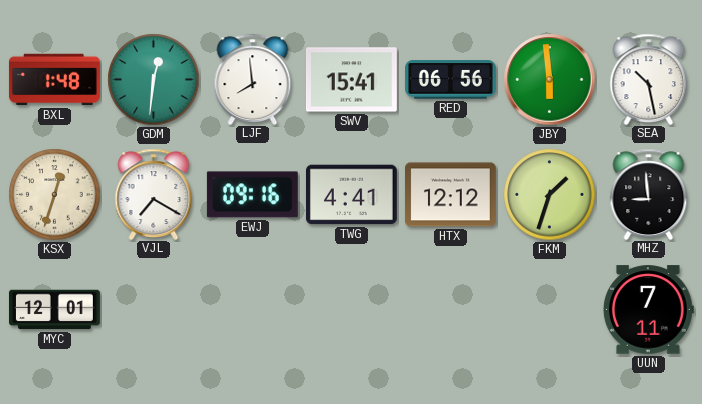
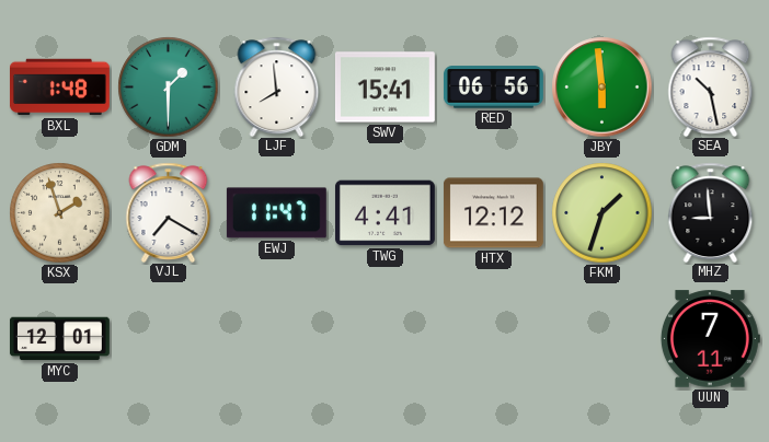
GDM: 12:31 -> 1:30 (169, 88)
KSX: 12:33 -> 1:57 (60, 213)
EWJ: 09:16 -> 11:47 (276, 213)
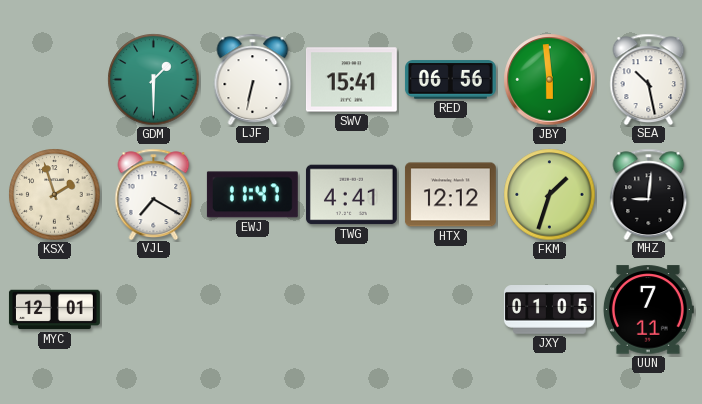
BXL: 1:48 -> none (59, 88)
LJF: 7:59 -> 6:32 (253, 79)
MHZ: 8:59 -> 9:01 (649, 194)
JXY: none -> 01:05 (549, 310)
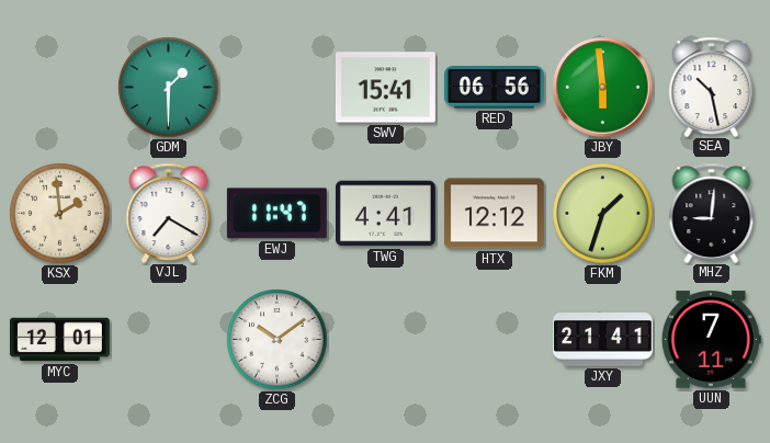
LJF: 6:32 -> none (253, 79)
KSX: 1:57 -> 1:59 (60, 214)
ZCG: none -> 10:09 (278, 340)
JXY: 01:05 -> 21:41 (602, 340)
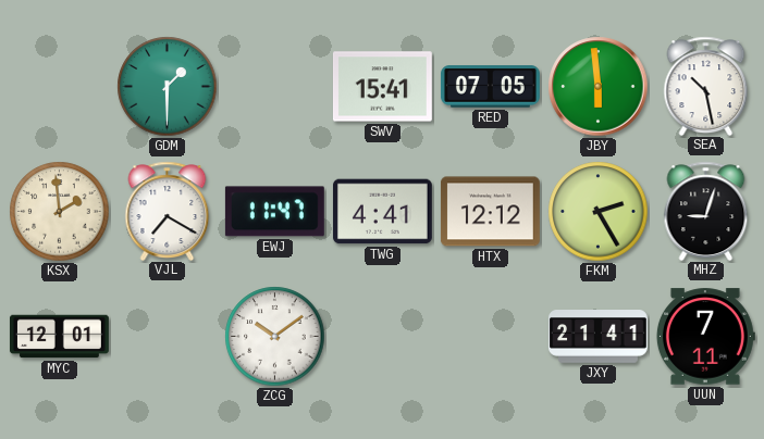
RED: 06:56 -> 07:05 (490, 87)
FKM: 1:33 -> 2:25 (599, 212)
MHZ: 9:01 -> 9:03 (706, 211)
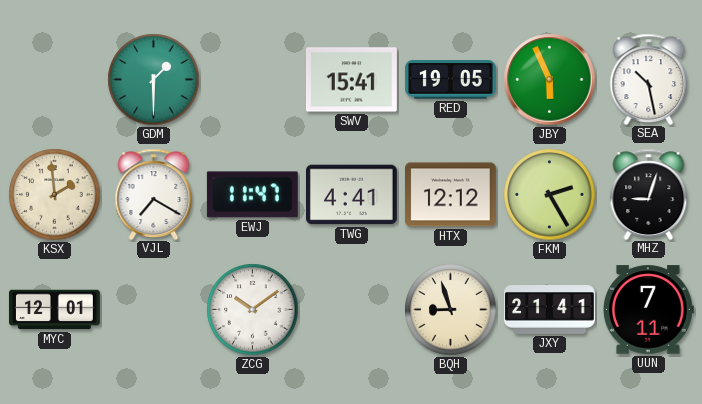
RED: 07:05 -> 19:05 (450, 80)
JBY: 5:59 -> 5:56 (550, 80)
BQH: none -> 8:57 (451, 310)
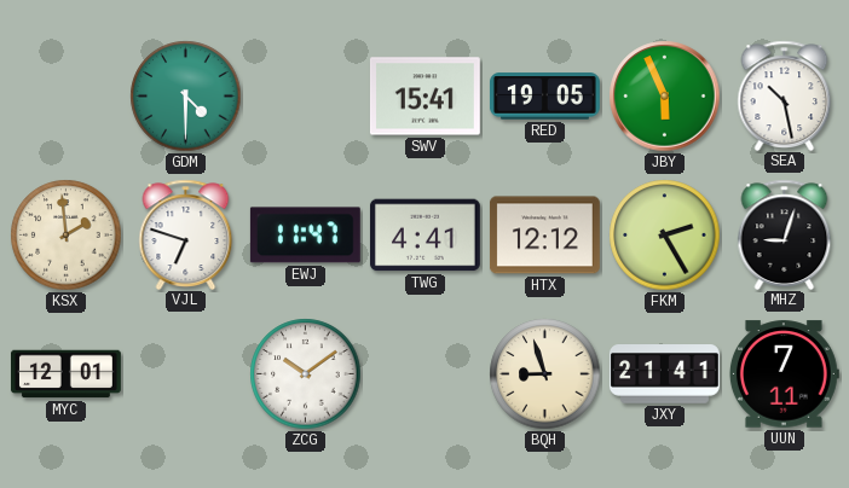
GDM: 1:30 -> 4:30 (186, 97)
VJL: 7:20 -> 6:48 (186, 234)
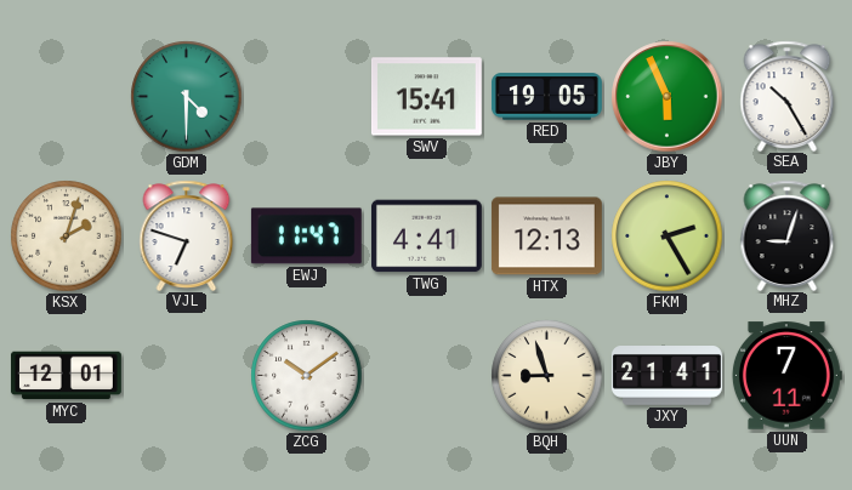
SEA: 10:28 -> 10:25 (788, 96)
KSX: 1:59 -> 2:03 (67, 237)
HTX: 12:12 -> 12:13 (546, 237)
